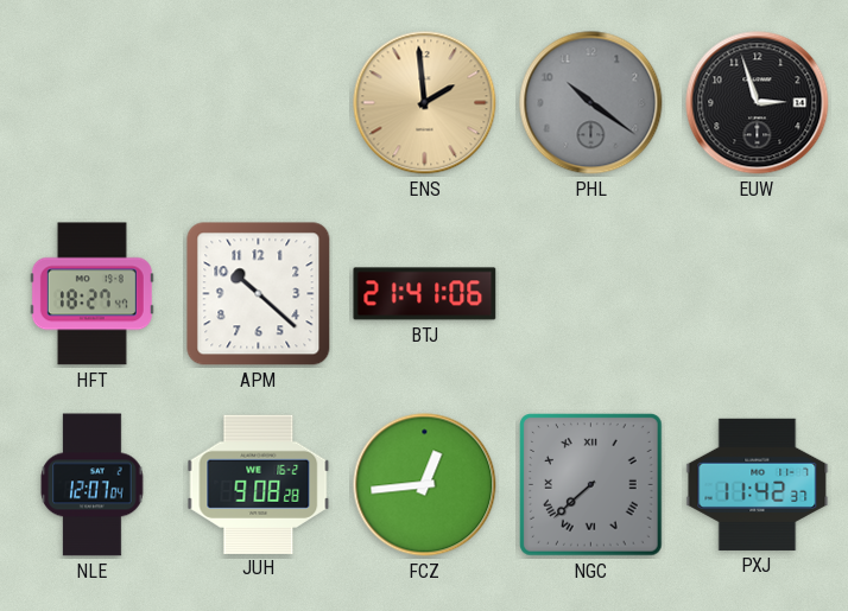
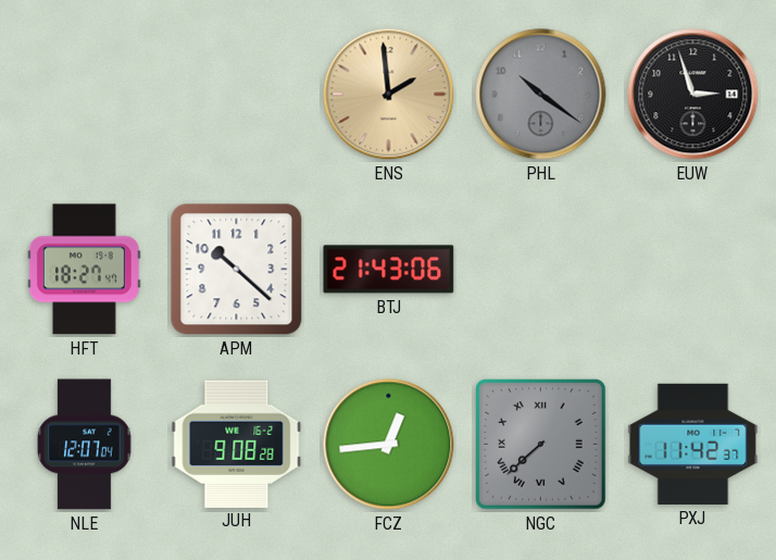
BTJ: 21:41 -> 21:43 (389, 270)
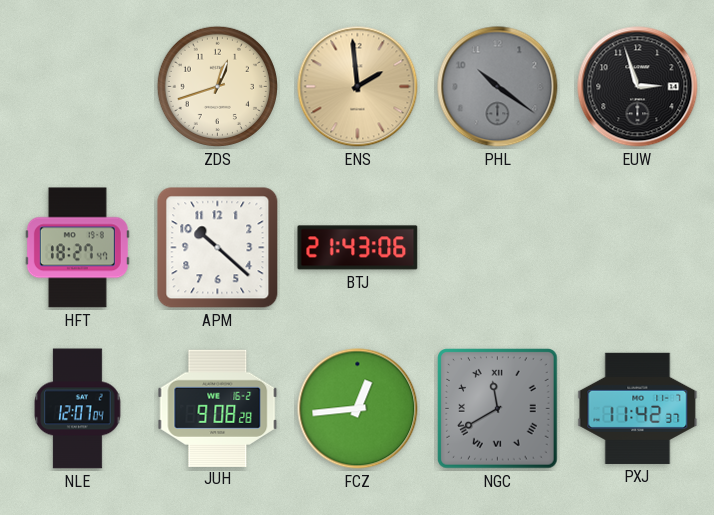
ZDS: none -> 12:42 (217, 86)
NGC: 7:38 -> 11:40 (498, 409)
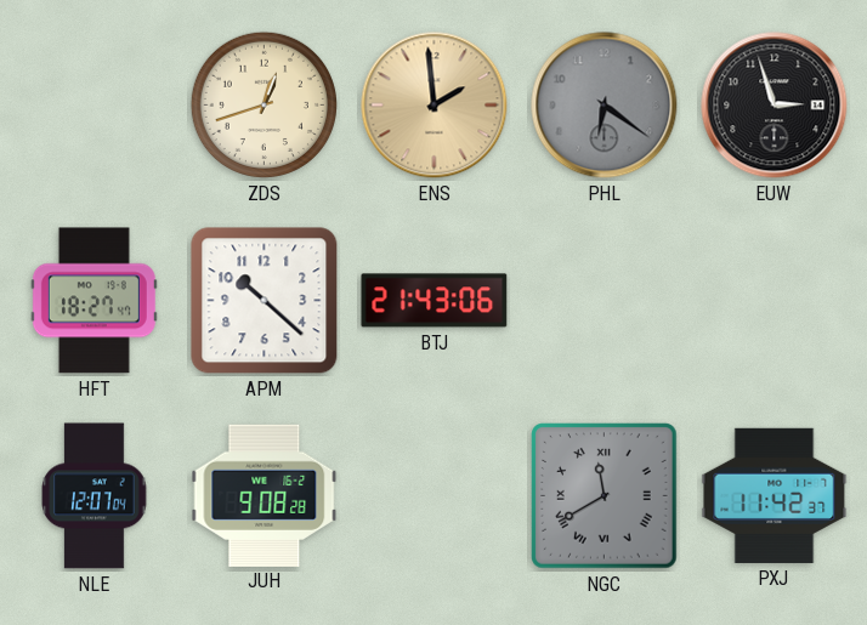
PHL: 10:21 -> 6:21 (605, 106)
FCZ: 12:44 -> none (358, 409)
